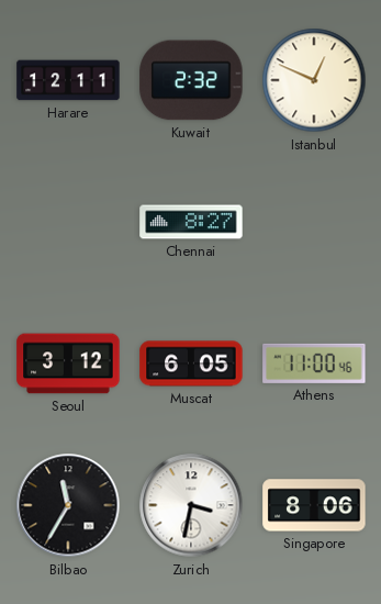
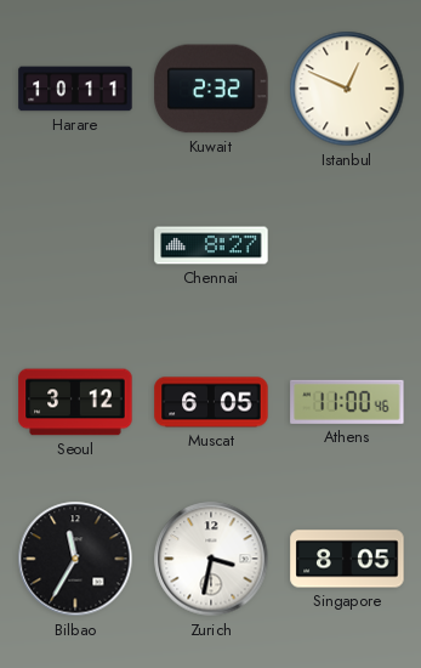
Harare: 12:11 -> 10:11 (75, 89)
Singapore: 8:06 -> 8:05 (347, 559)
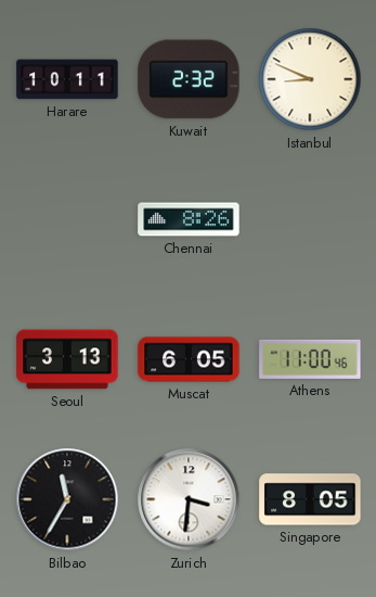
Istanbul: 12:49 -> 8:49 (310, 79)
Chennai: 8:27 -> 8:26 (189, 219)
Seoul: 3:12 -> 3:13 (67, 359)
Zurich: 3:32 -> 3:31 (189, 499)
